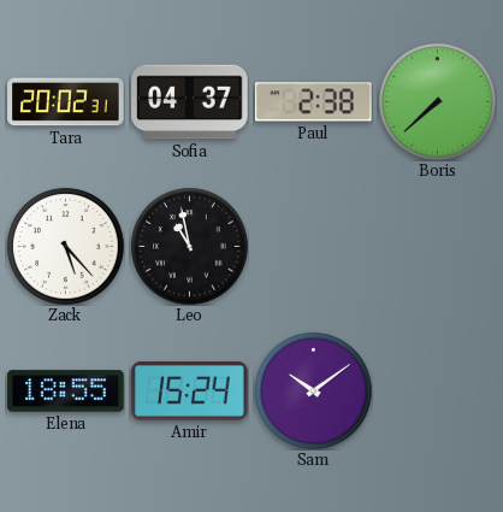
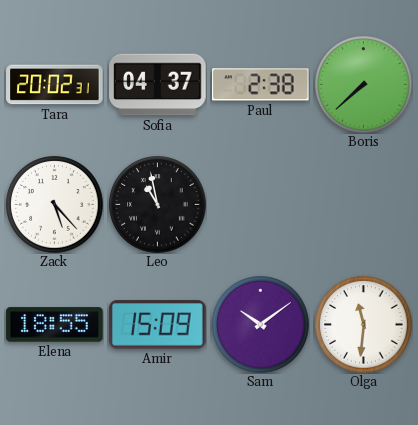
Amir: 15:24 -> 15:09 (158, 325)
Olga: none -> 11:31 (364, 325)
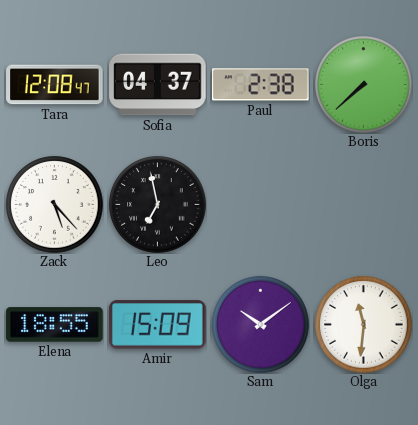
Tara: 20:02 -> 12:08 (55, 85)
Leo: 10:58 -> 6:58 (158, 205)
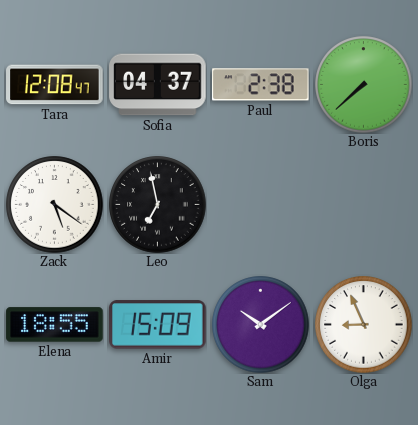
Zack: 5:23 -> 5:21 (55, 205)
Olga: 11:31 -> 8:56 (364, 325)
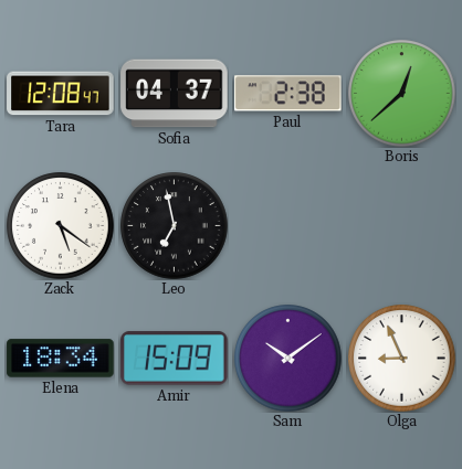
Boris: 7:38 -> 12:38 (402, 94)
Elena: 18:55 -> 18:34 (61, 359)
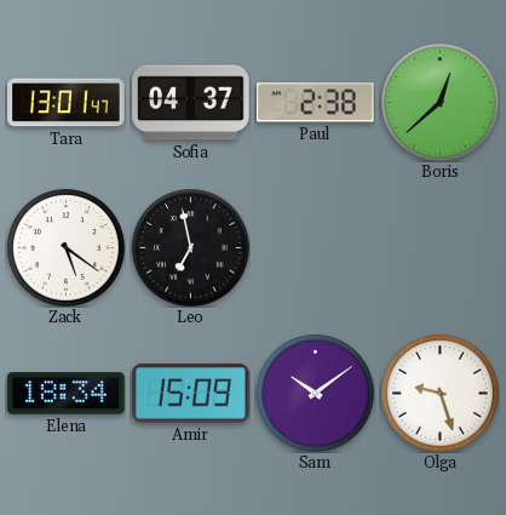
Tara: 12:08 -> 13:01 (67, 103)
Olga: 8:56 -> 9:27 (441, 394)
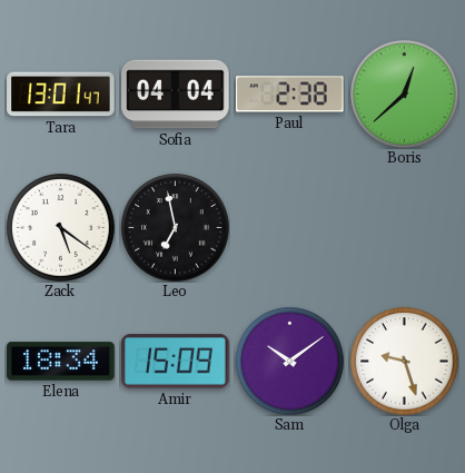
Sofia: 04:37 -> 04:04 (176, 95)
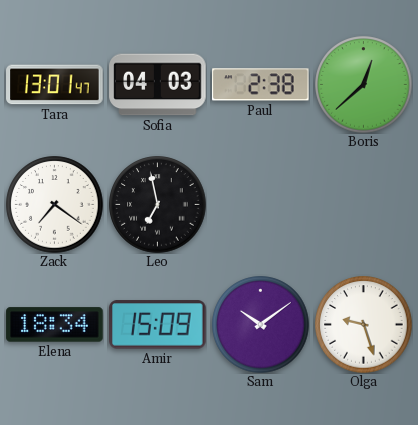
Sofia: 04:04 -> 04:03 (158, 85)
Zack: 5:21 -> 7:21 (55, 205)
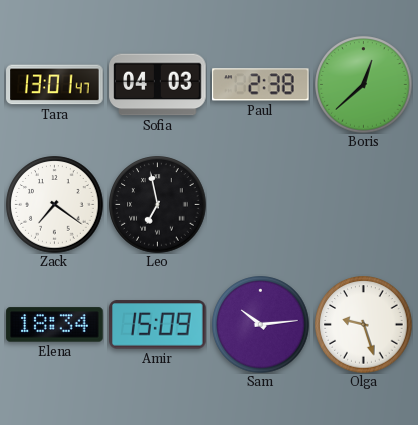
Sam: 10:09 -> 10:14 (261, 325)
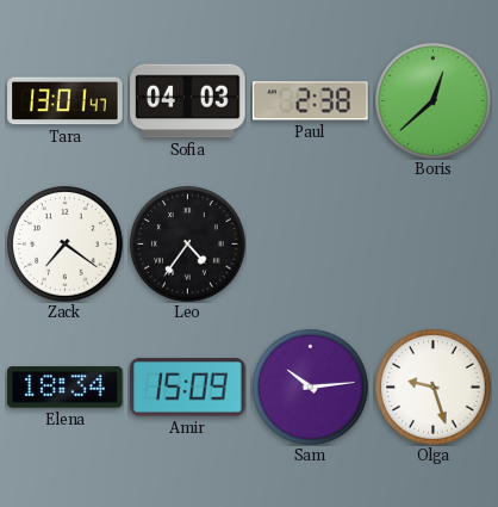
Leo: 6:58 -> 4:36 (188, 245)
